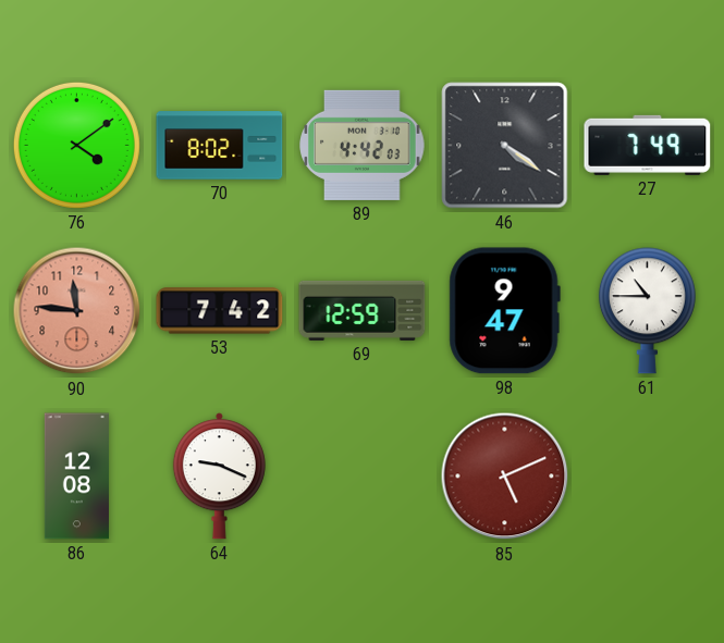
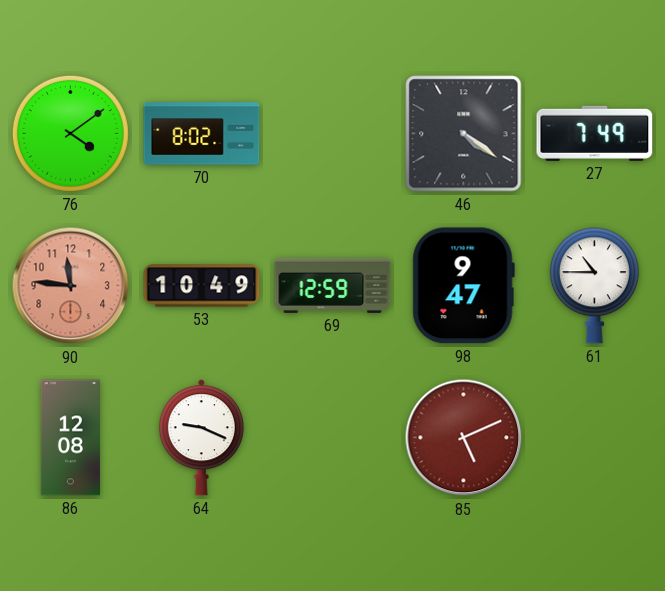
89: 4:42 -> none (363, 145)
53: 7:42 -> 10:49 (202, 286)
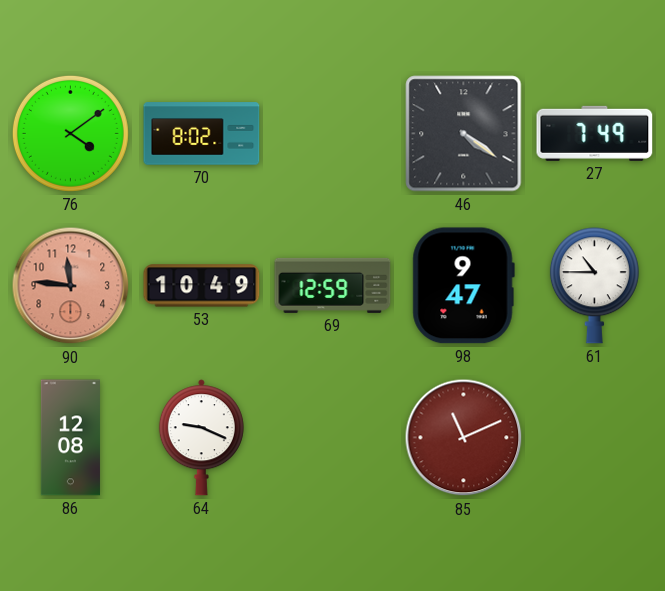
85: 5:11 -> 11:11 (464, 438)
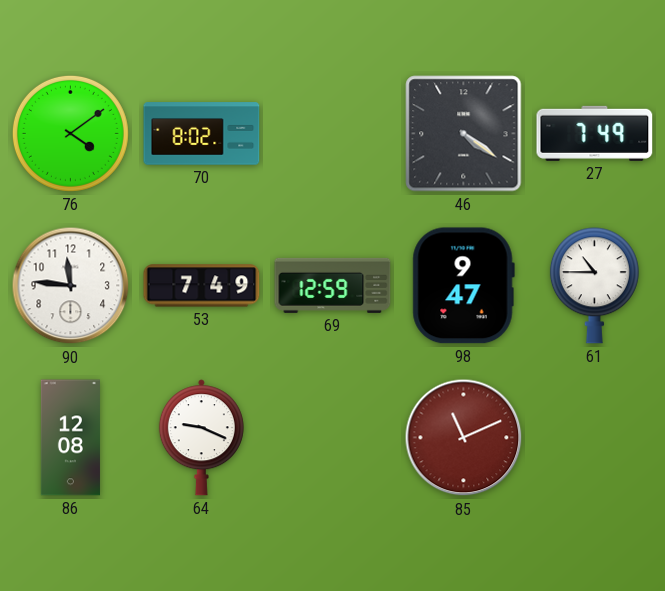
90 dial: salmon -> white (71, 286)
53: 10:49 -> 7:49 (202, 286)
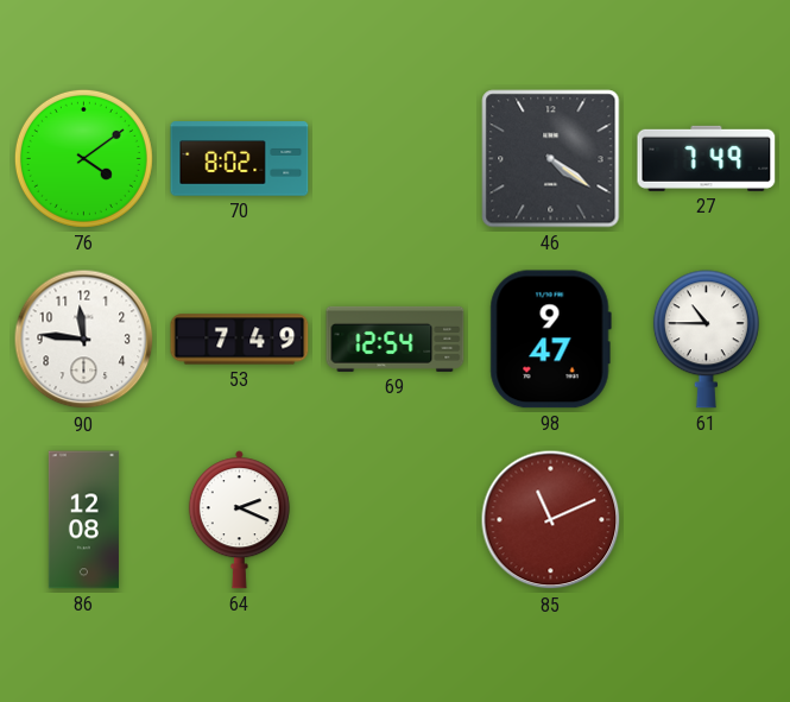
69: 12:59 -> 12:54 (396, 339)
64: 9:19 -> 2:19 (239, 520)
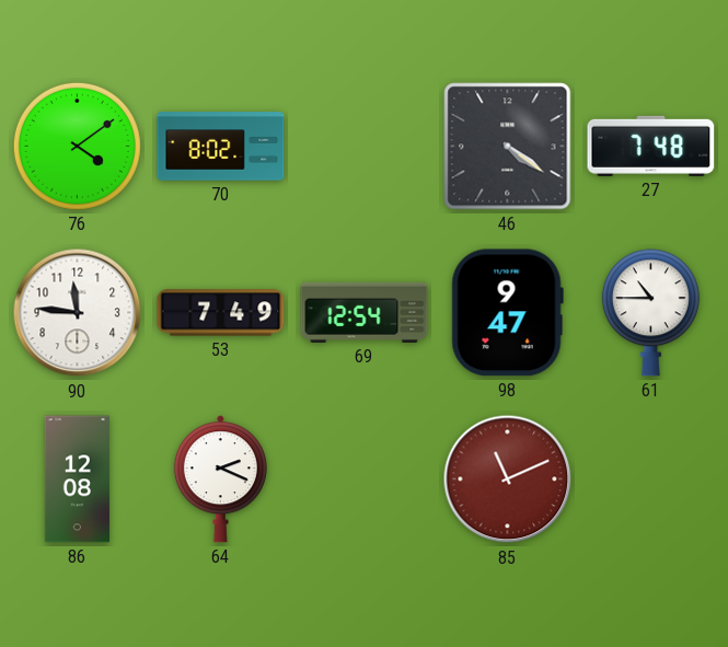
27: 7:49 -> 7:48 (651, 146)
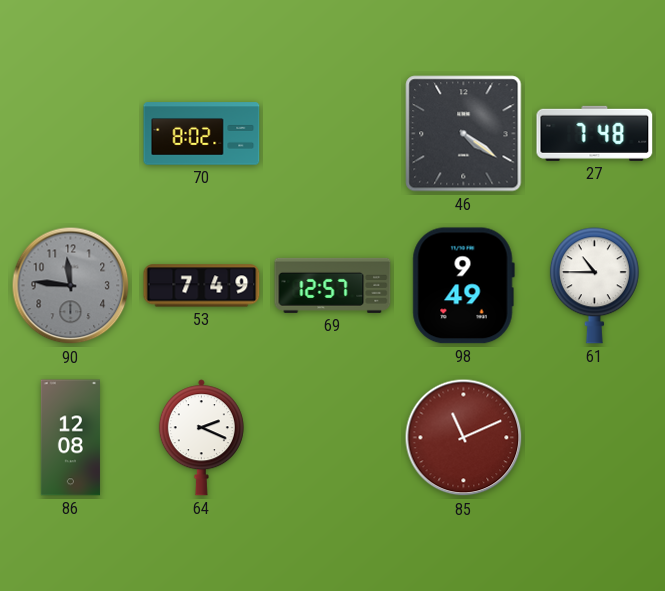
76: 4:09 -> none (77, 146)
90 dial: white -> grey (71, 286)
69: 12:54 -> 12:57 (333, 285)
98: 9:47 -> 9:49 (463, 286)
